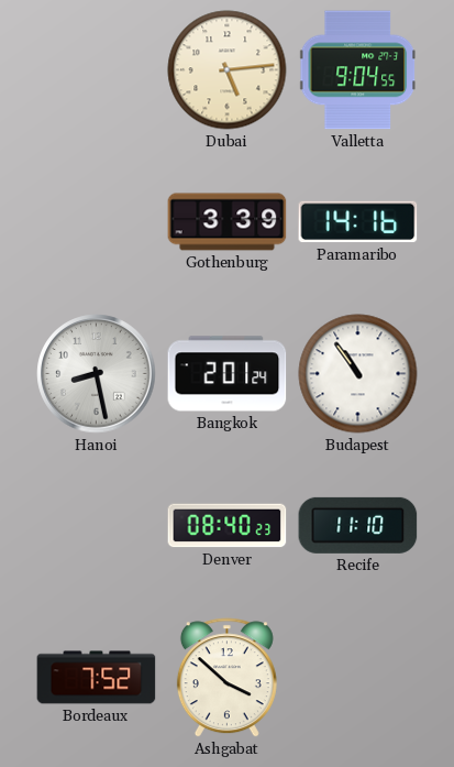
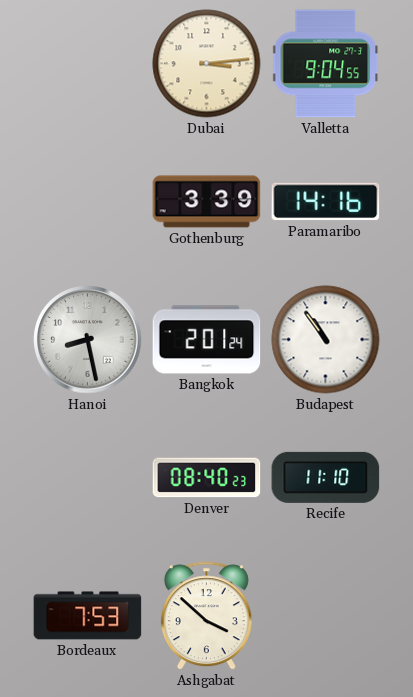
Dubai: 5:14 -> 3:14 (207, 64)
Bordeaux: 7:52 -> 7:53 (88, 616)
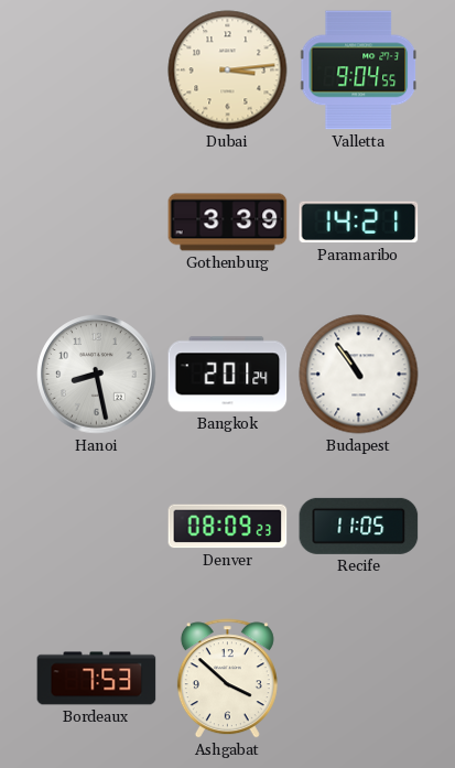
Paramaribo: 14:16 -> 14:21 (359, 223)
Denver: 08:40 -> 08:09 (228, 527)
Recife: 11:10 -> 11:05 (359, 526)
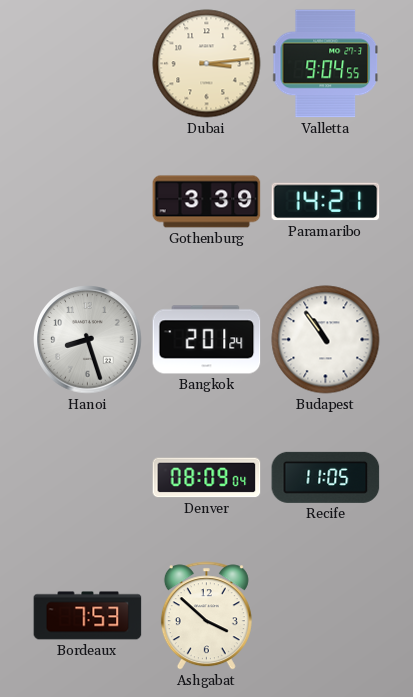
Hanoi: 8:28 -> 8:27 (88, 340)
Denver: 08:09:23 -> 08:09:04 (207, 478)
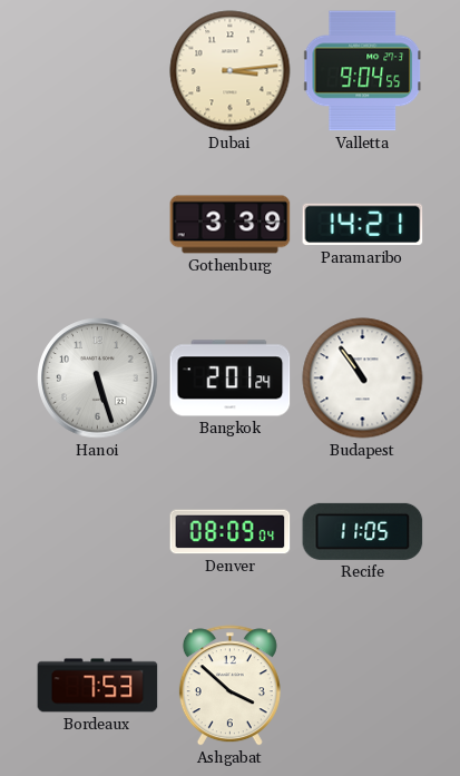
Hanoi: 8:27 -> 5:27 (98, 379)
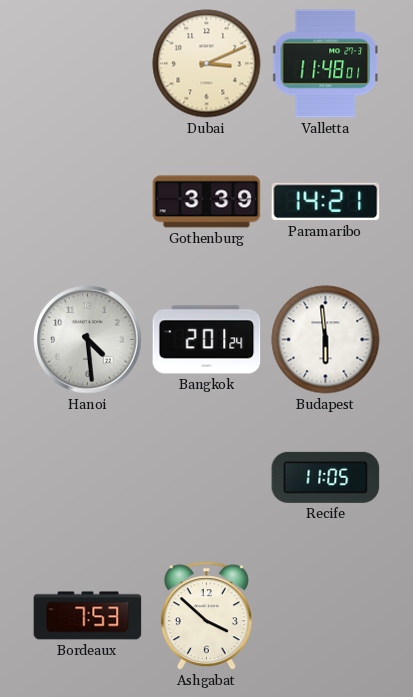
Dubai: 3:14 -> 3:11 (207, 64)
Valletta: 9:04 -> 11:48 (325, 64)
Hanoi: 5:27 -> 4:29 (88, 340)
Budapest: 10:54 -> 5:59 (326, 340)
Denver: 08:09 -> none (231, 532)
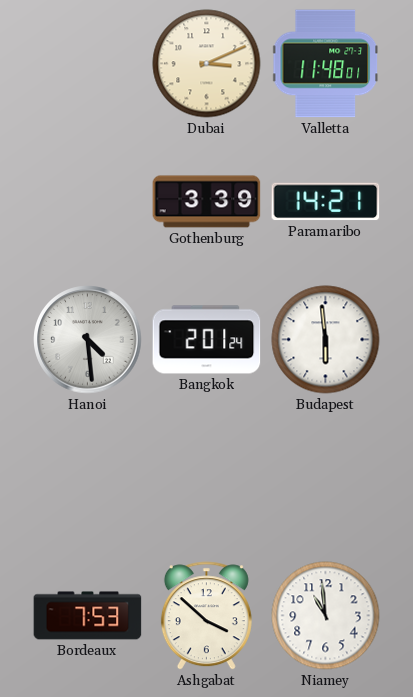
Recife: 11:05 -> none (326, 477)
Niamey: none -> 10:59 (326, 616)
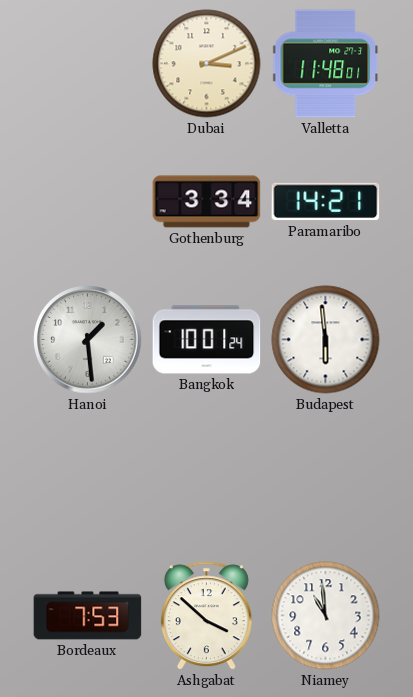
Gothenburg: 3:39 -> 3:34 (207, 202)
Hanoi: 4:29 -> 1:29 (88, 340)
Bangkok: 2:01 -> 10:01 (207, 340)
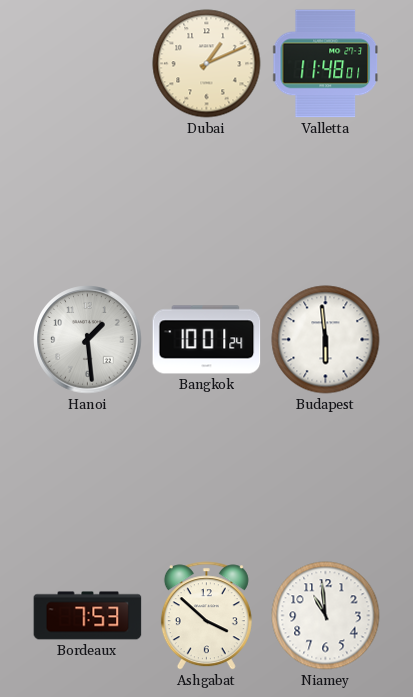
Dubai: 3:11 -> 1:11 (207, 64)
Gothenburg: 3:34 -> none (207, 202)
Paramaribo: 14:21 -> none (326, 202)
